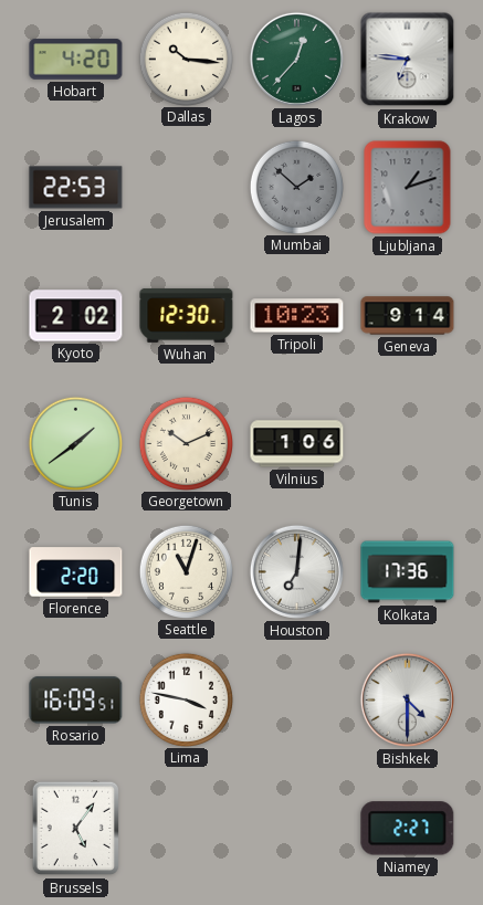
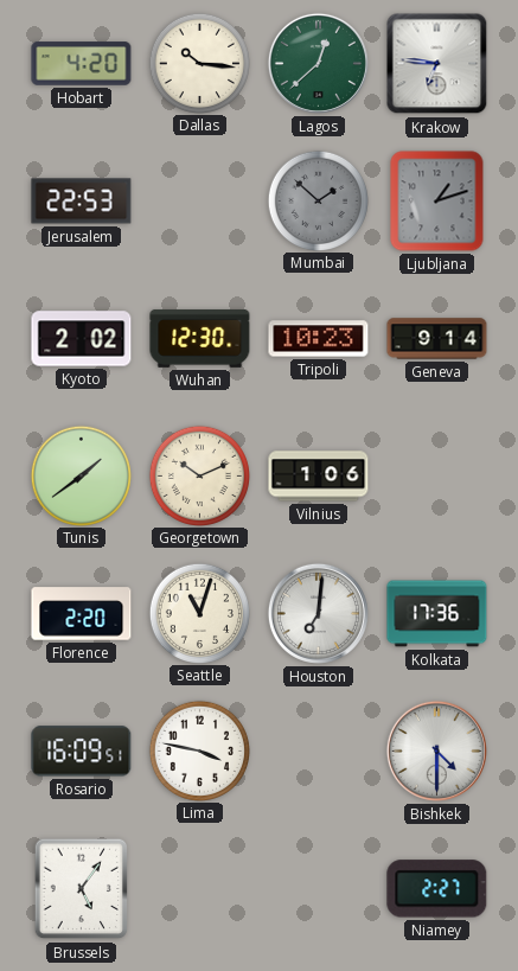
Lagos: 12:37 -> 12:38 (318, 63)
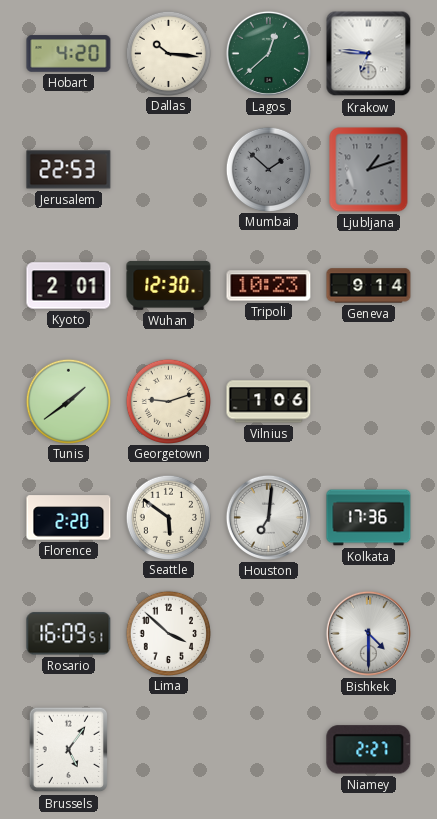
Kyoto: 2:02 -> 2:01 (69, 286)
Georgetown: 10:11 -> 9:12 (168, 401)
Seattle: 11:03 -> 5:51 (168, 517)
Lima: 3:47 -> 3:52 (168, 633)
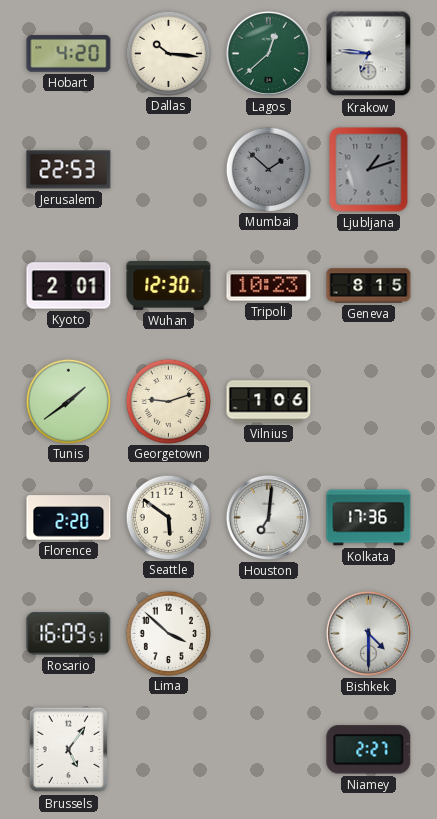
Geneva: 9:14 -> 8:15 (369, 286)
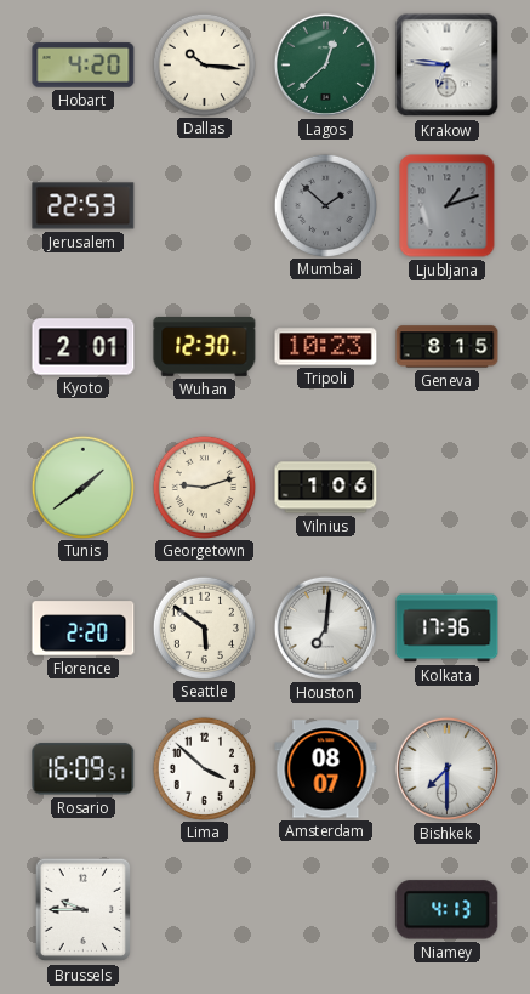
Amsterdam: none -> 08:07 (326, 769)
Bishkek: 4:30 -> 7:30 (446, 768)
Brussels: 5:06 -> 9:45 (84, 910)
Niamey: 2:27 -> 4:13 (448, 910)
